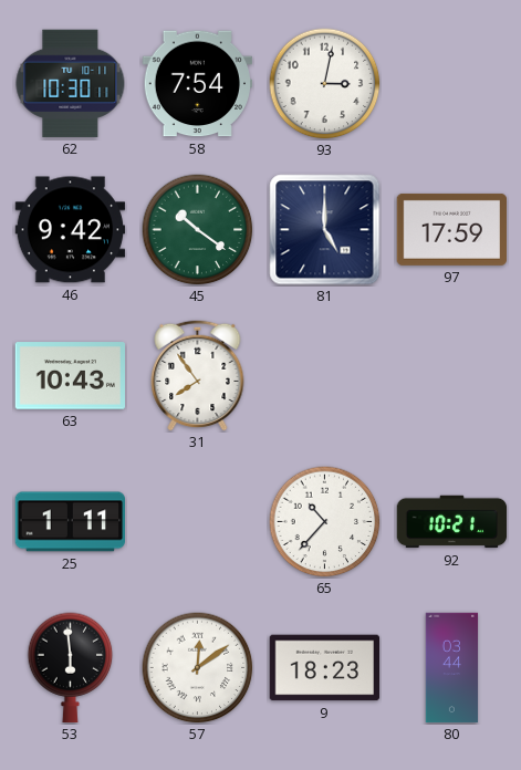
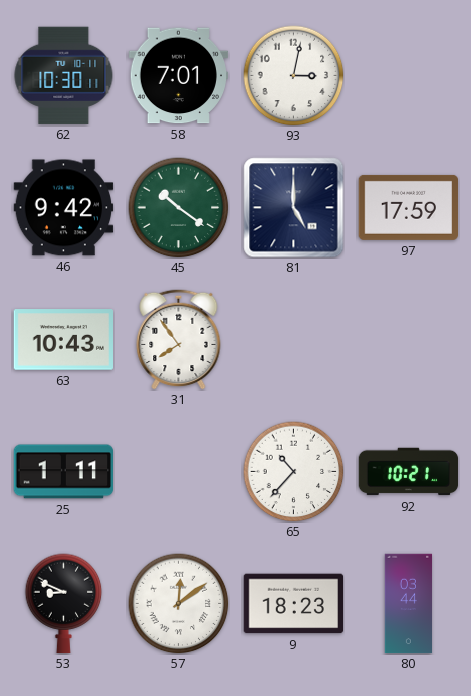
58: 7:54 -> 7:01 (178, 76)
53: 5:59 -> 8:49 (64, 604)
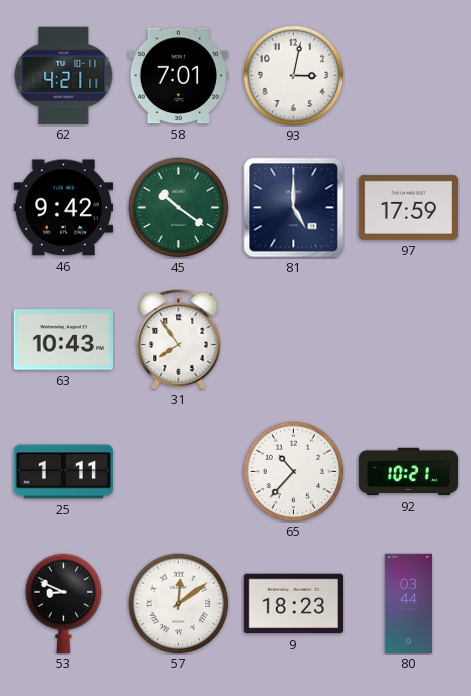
62: 10:30 -> 4:21 (64, 75)
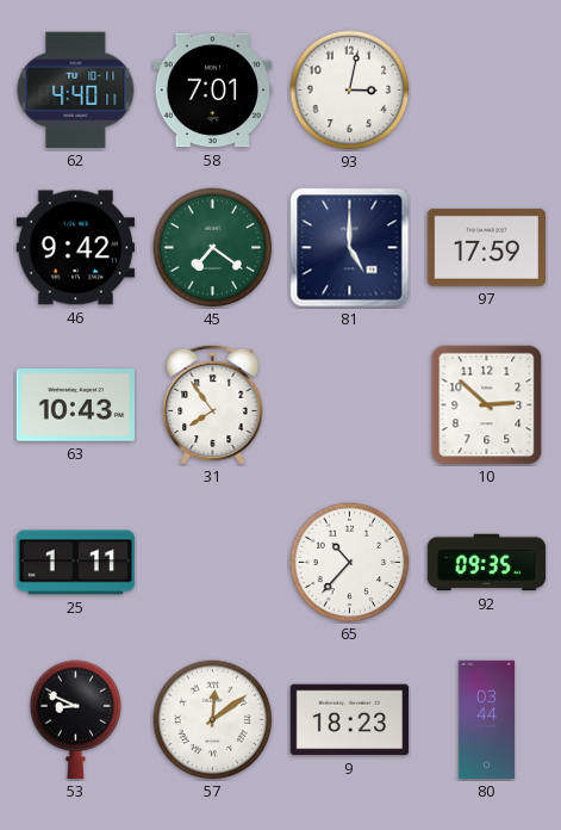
62: 4:21 -> 4:40 (76, 89)
45: 10:21 -> 7:21 (213, 248)
10: none -> 2:52 (487, 405)
92: 10:21 -> 09:35 (487, 563)
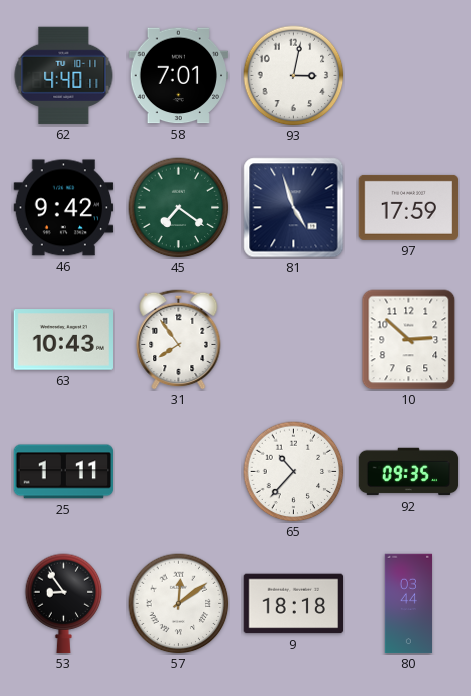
81: 5:00 -> 4:57 (294, 208)
53: 8:49 -> 8:54 (64, 604)
9: 18:23 -> 18:18 (294, 604)
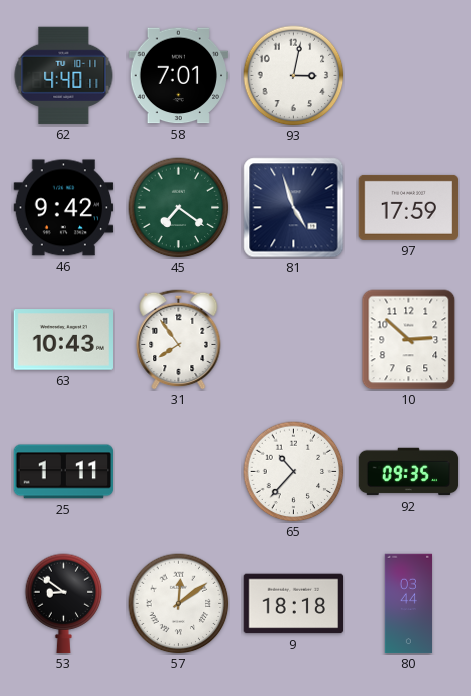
53: 8:54 -> 8:51 (64, 604)
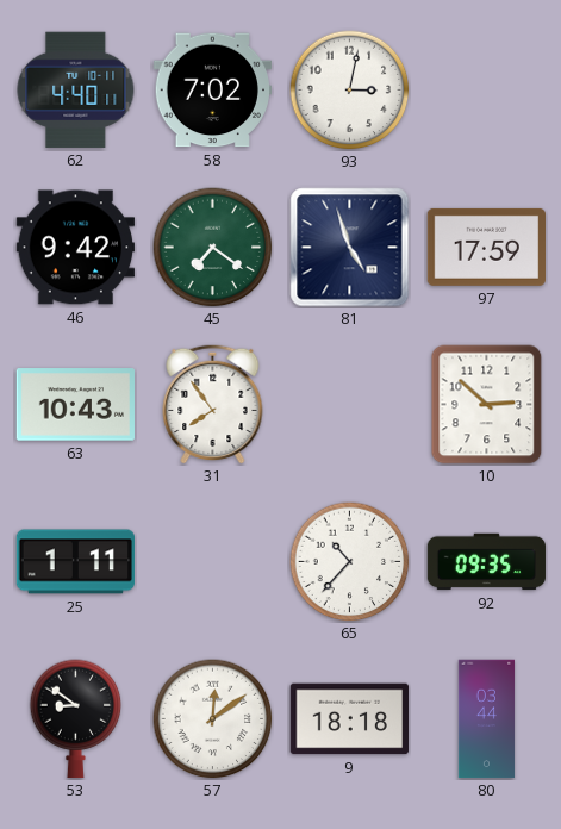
58: 7:01 -> 7:02 (212, 91)
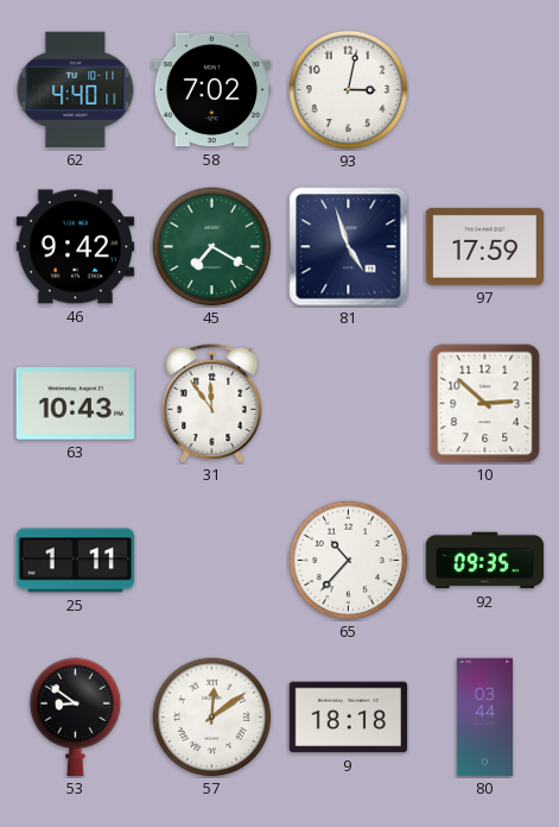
45: 7:21 -> 7:20 (212, 247)
31: 7:54 -> 11:54 (212, 403)
